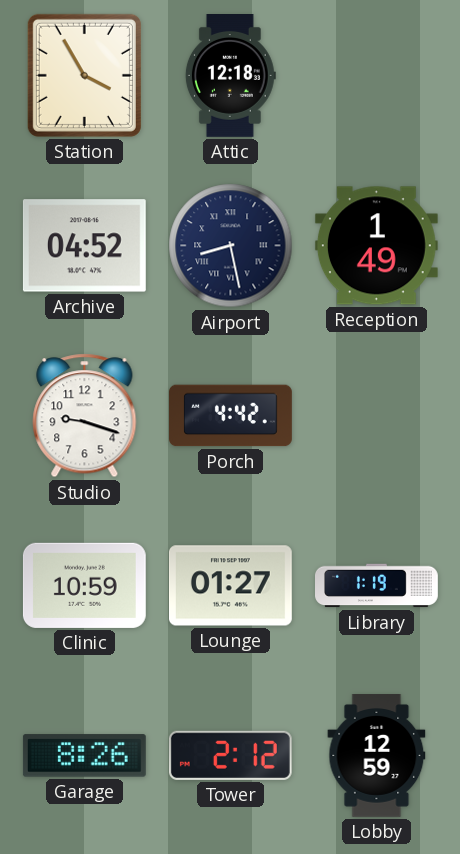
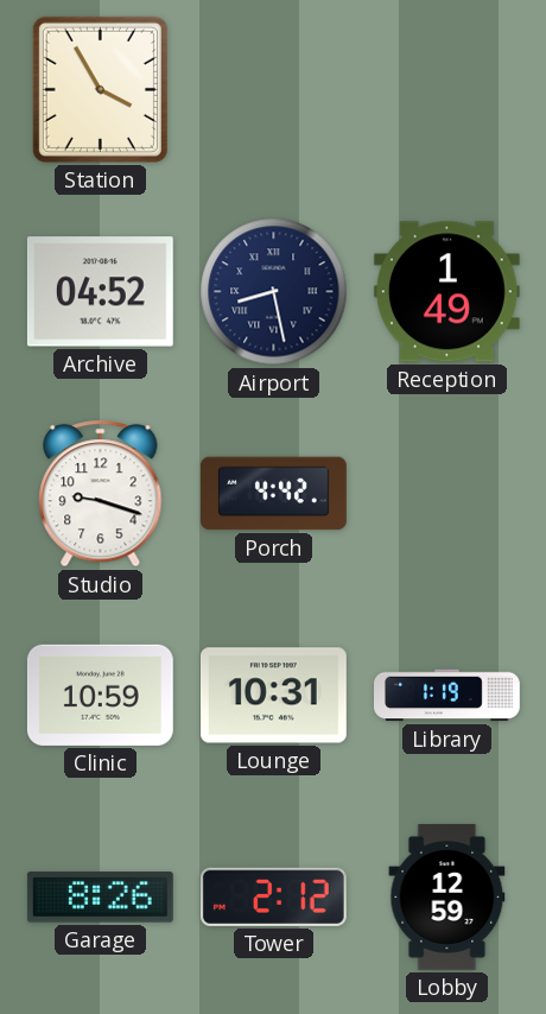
Attic: 12:18 -> none (230, 76)
Lounge: 01:27 -> 10:31 (273, 696)
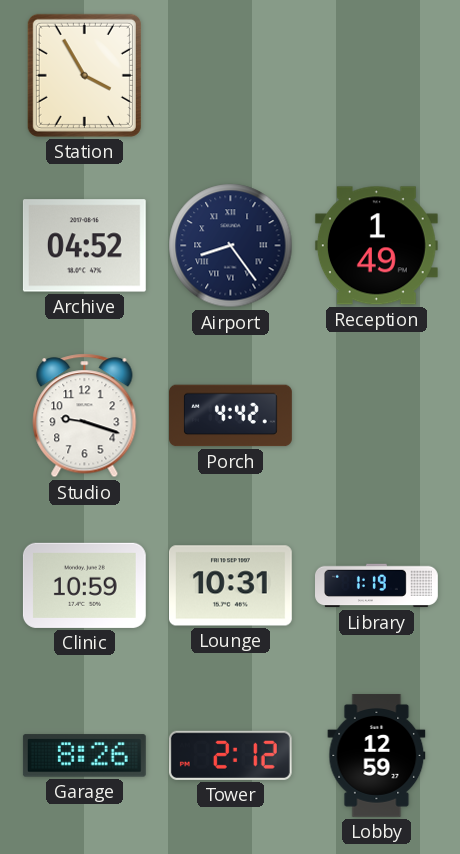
Airport: 8:28 -> 8:24 (231, 246)
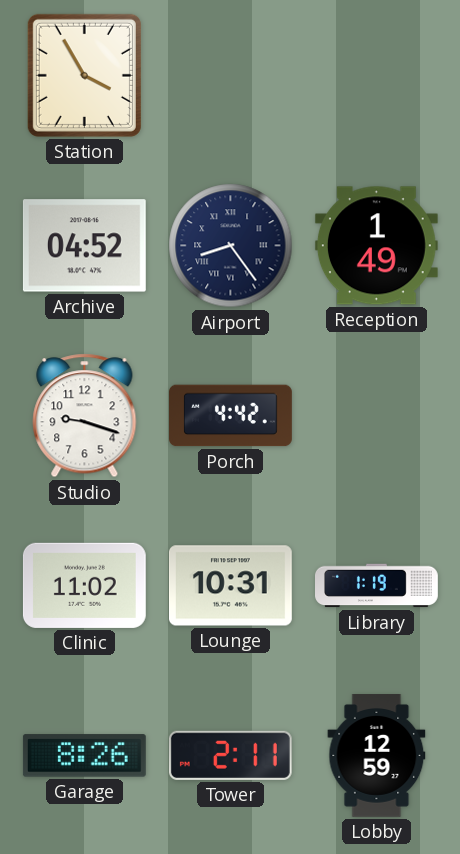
Clinic: 10:59 -> 11:02 (84, 585)
Tower: 2:12 -> 2:11 (230, 755)
